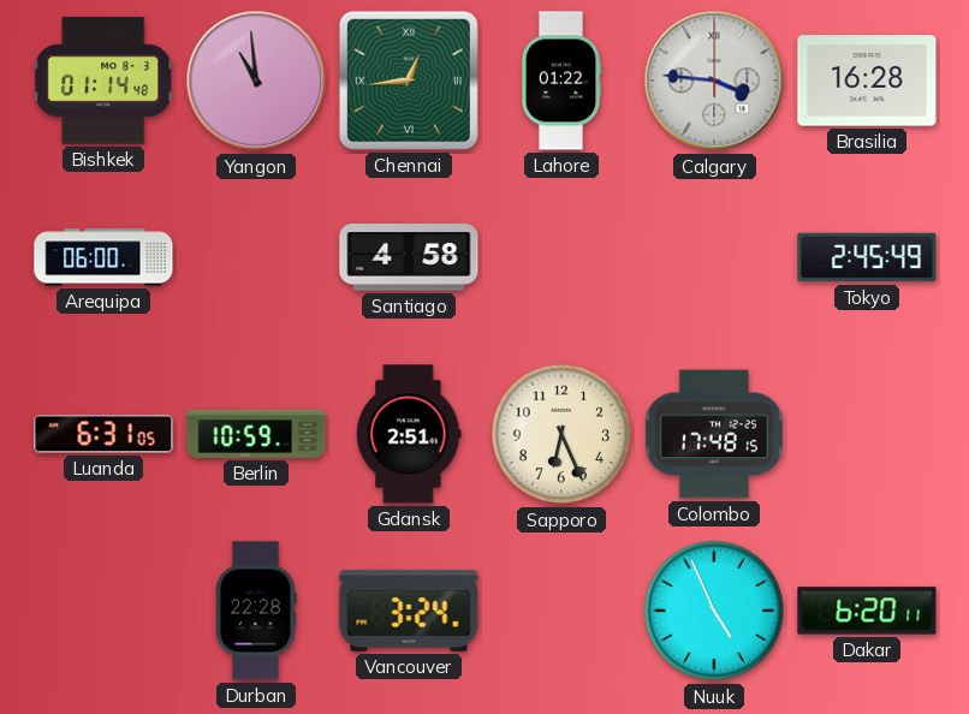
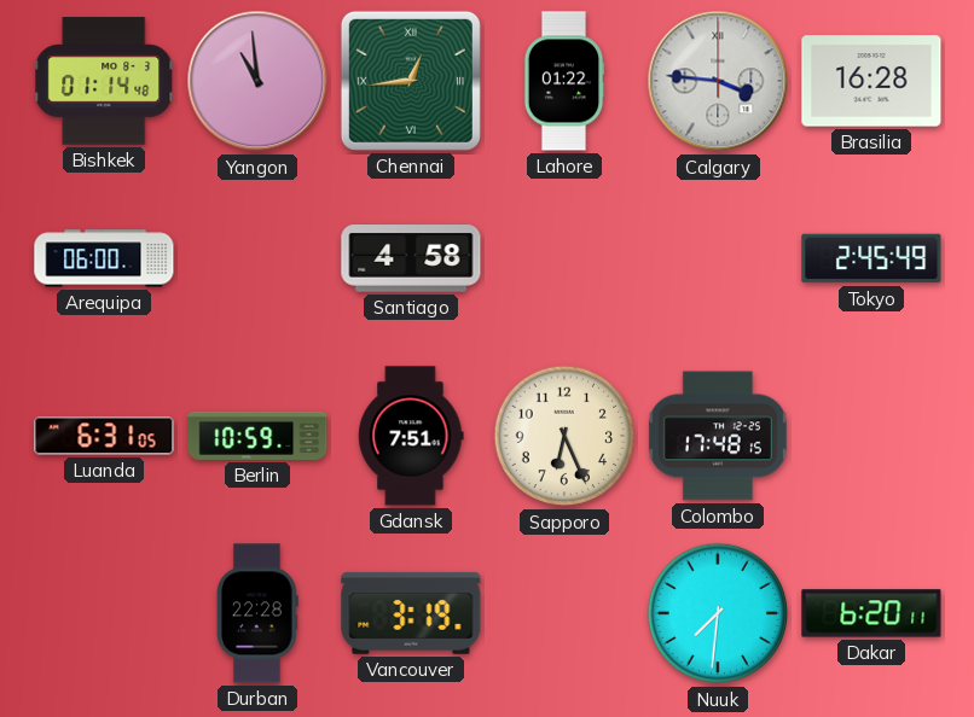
Gdansk: 2:51 -> 7:51 (411, 436)
Vancouver: 3:24 -> 3:19 (411, 613)
Nuuk: 4:56 -> 7:31 (718, 613)
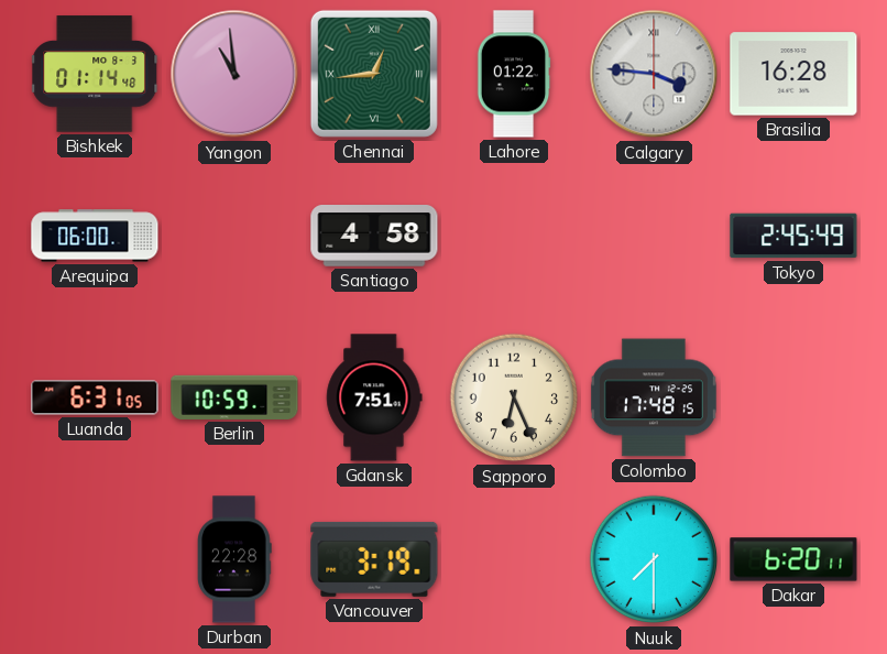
Nuuk: 7:31 -> 7:30 (654, 559)
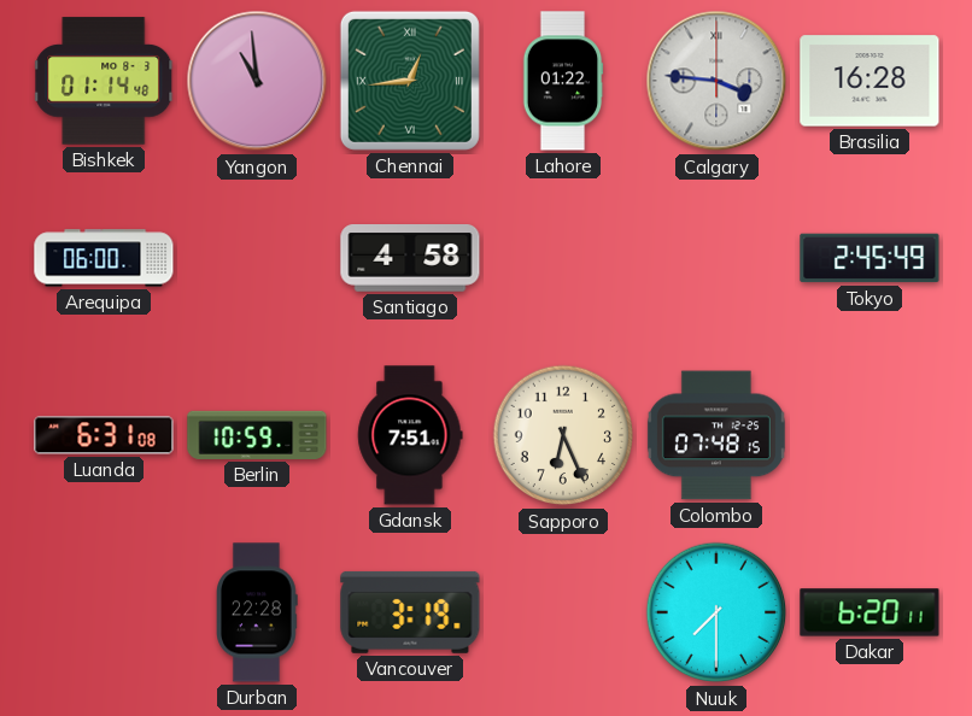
Luanda: 6:31:05 -> 6:31:08 (104, 435)
Colombo: 17:48 -> 07:48 (716, 435)
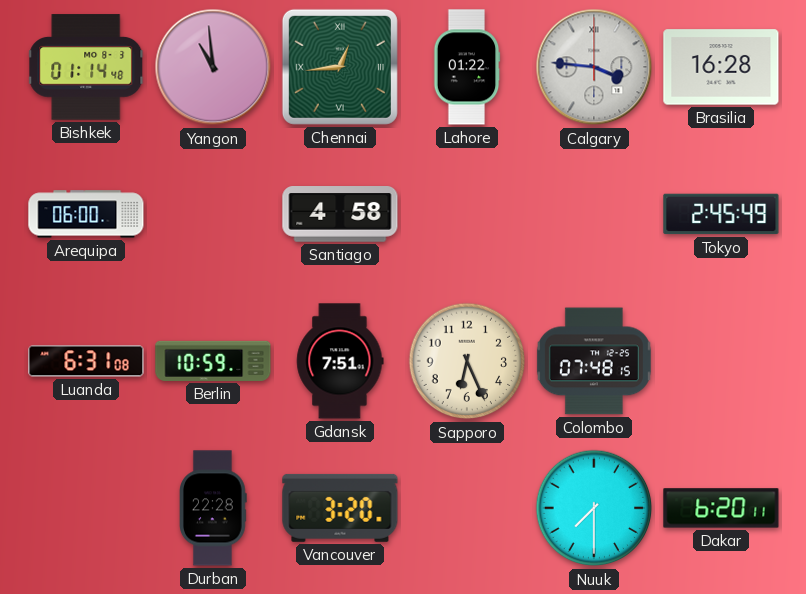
Vancouver: 3:19 -> 3:20 (340, 508)
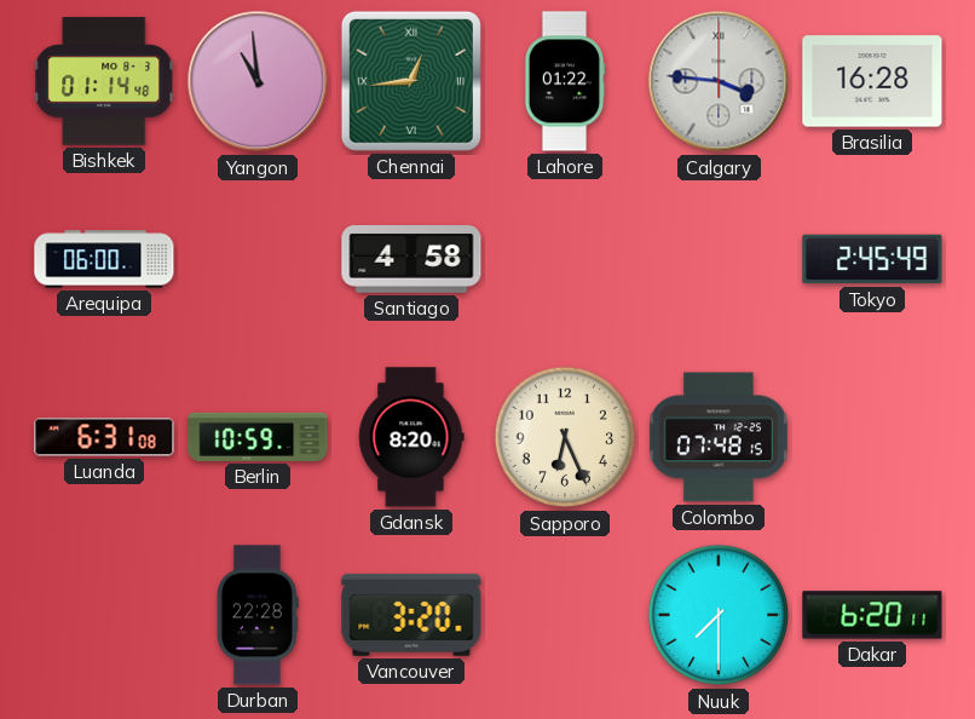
Gdansk: 7:51 -> 8:20 (411, 437)
